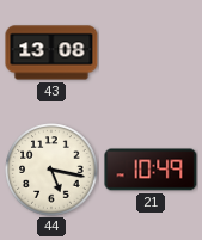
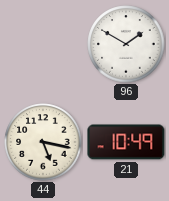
43: 13:08 -> none (51, 53)
96: none -> 1:50 (126, 44)
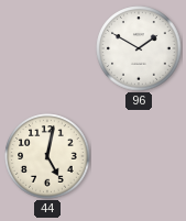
44: 5:17 -> 5:02 (47, 156)
21: 10:49 -> none (126, 142)
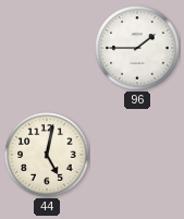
96: 1:50 -> 1:45 (137, 48)
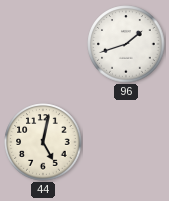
96: 1:45 -> 1:42 (126, 44)
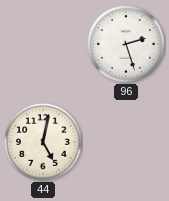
96: 1:42 -> 2:27 (126, 44)
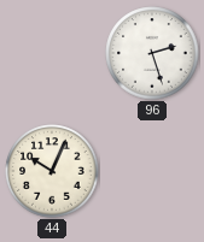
44: 5:02 -> 10:04 (52, 171)
